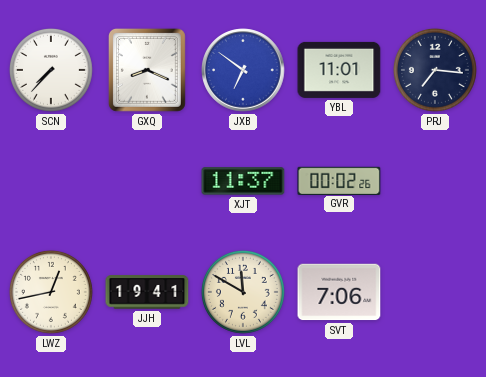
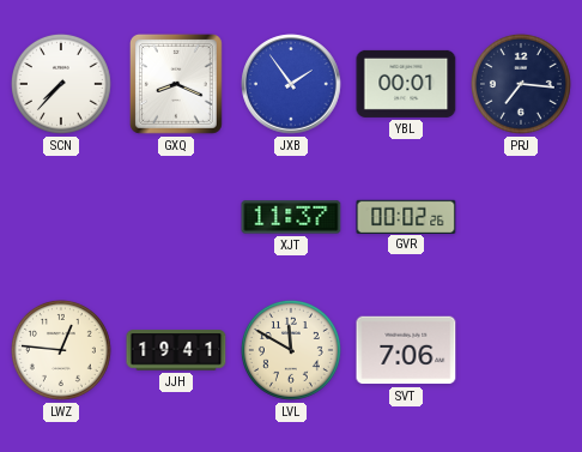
JXB: 6:51 -> 1:54 (291, 84)
YBL: 11:01 -> 00:01 (406, 84)
LWZ: 12:43 -> 12:46 (61, 350)
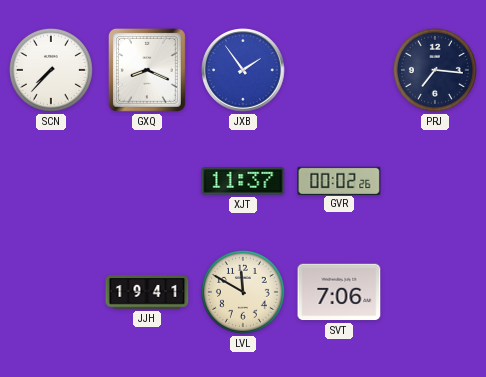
YBL: 00:01 -> none (406, 84)
LWZ: 12:46 -> none (61, 350)
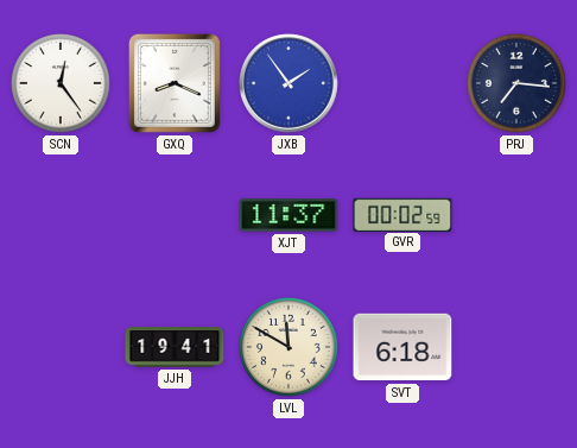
SCN: 7:37 -> 12:24 (61, 83)
GVR: 00:02:26 -> 00:02:59 (402, 214)
SVT: 7:06 -> 6:18 (402, 347)
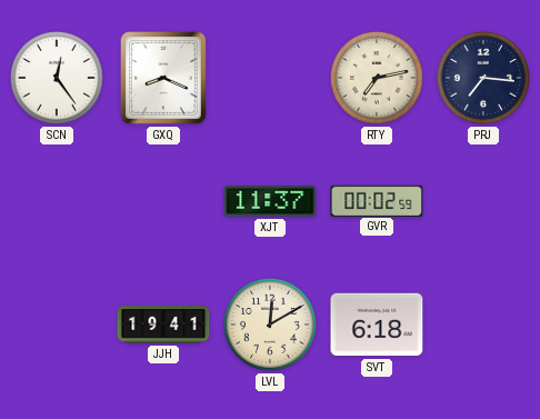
JXB: 1:54 -> none (288, 83)
RTY: none -> 7:13 (377, 78)
LVL: 11:50 -> 12:10 (270, 325)
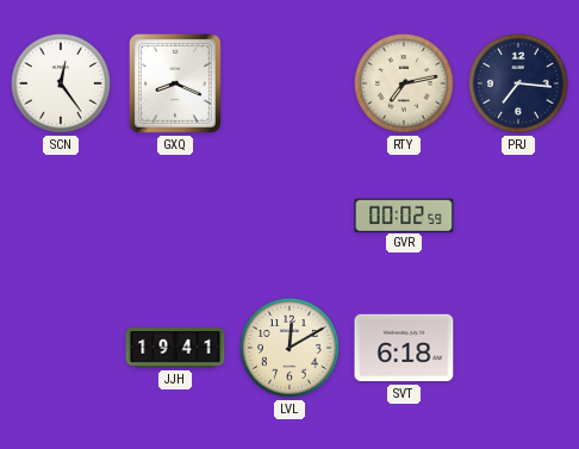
XJT: 11:37 -> none (270, 201)
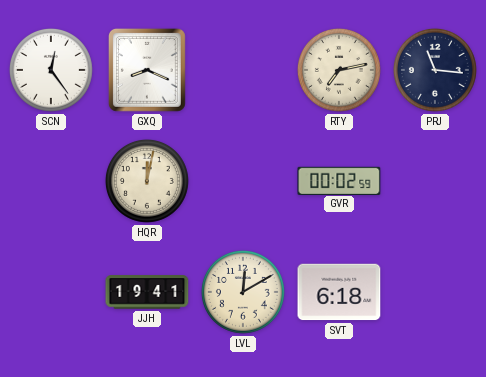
PRJ: 7:16 -> 11:16 (435, 70)
HQR: none -> 12:02 (147, 181)
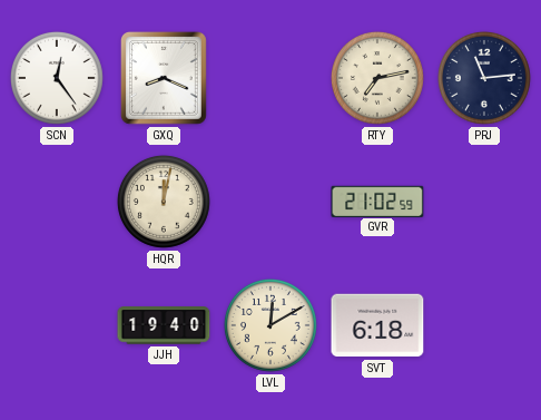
PRJ: 11:16 -> 11:14 (484, 78)
GVR: 00:02 -> 21:02 (377, 201)
JJH: 19:41 -> 19:40 (164, 325)
